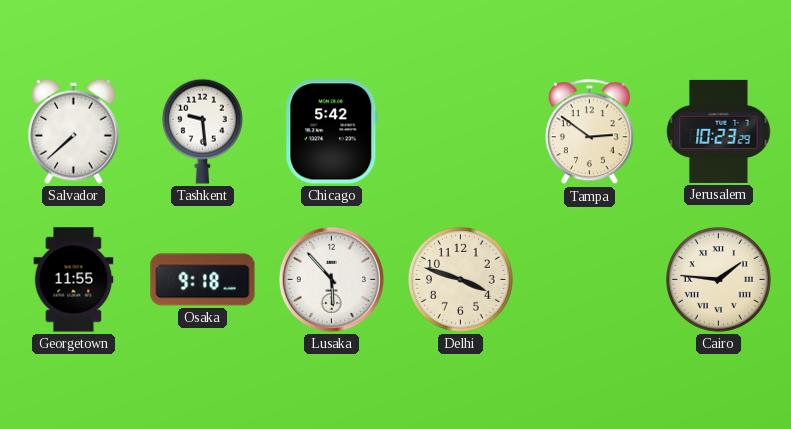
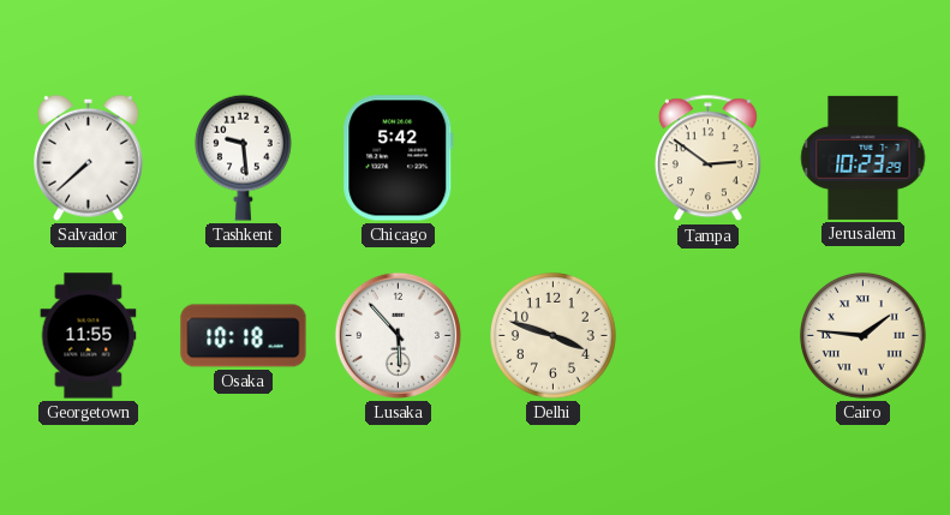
Osaka: 9:18 -> 10:18 (244, 336)
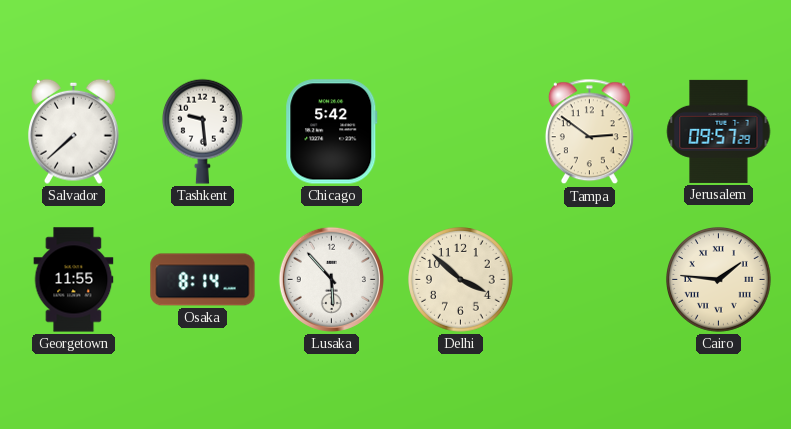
Jerusalem: 10:23 -> 09:57 (719, 131)
Osaka: 10:18 -> 8:14 (203, 280)
Delhi: 3:48 -> 3:52 (461, 280)
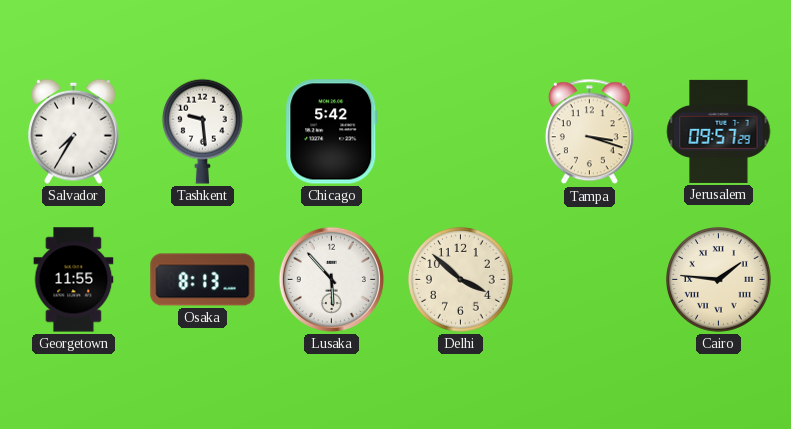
Salvador: 7:38 -> 7:35 (74, 131)
Tampa: 2:51 -> 3:18 (589, 132)
Osaka: 8:14 -> 8:13 (203, 280)
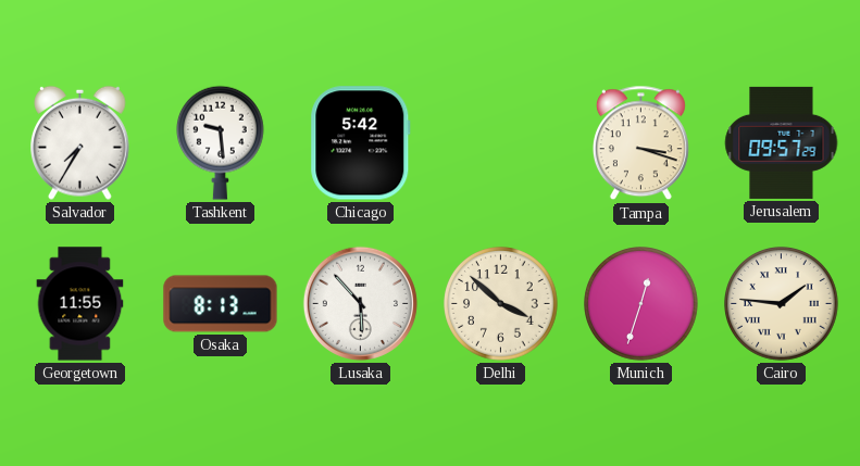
Munich: none -> 12:33 (641, 304)
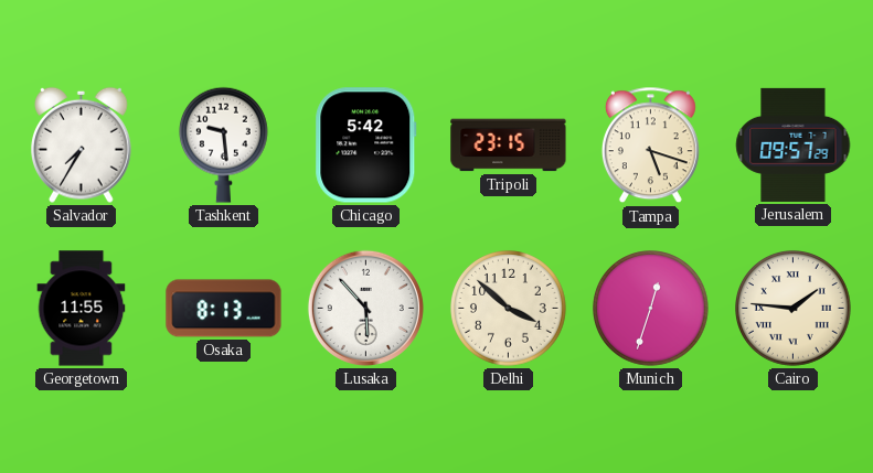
Tripoli: none -> 23:15 (509, 146)
Tampa: 3:18 -> 5:18 (650, 146)
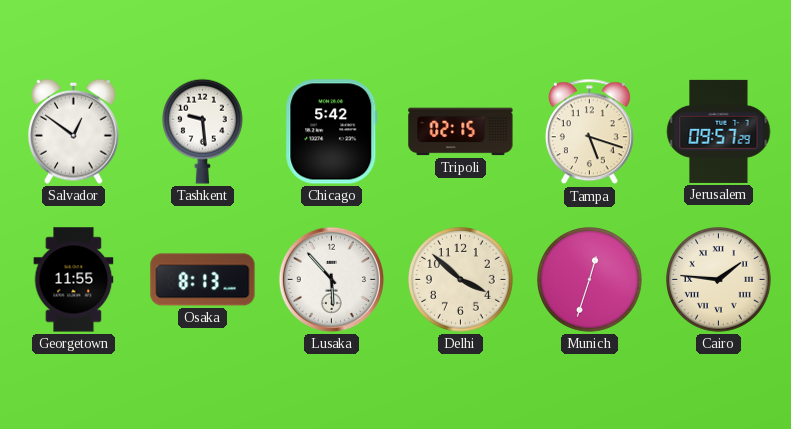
Salvador: 7:35 -> 12:51 (74, 131)
Tripoli: 23:15 -> 02:15 (461, 132)
